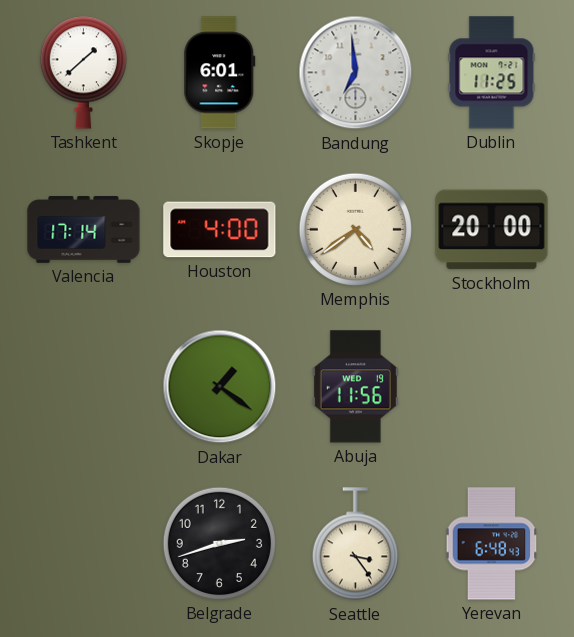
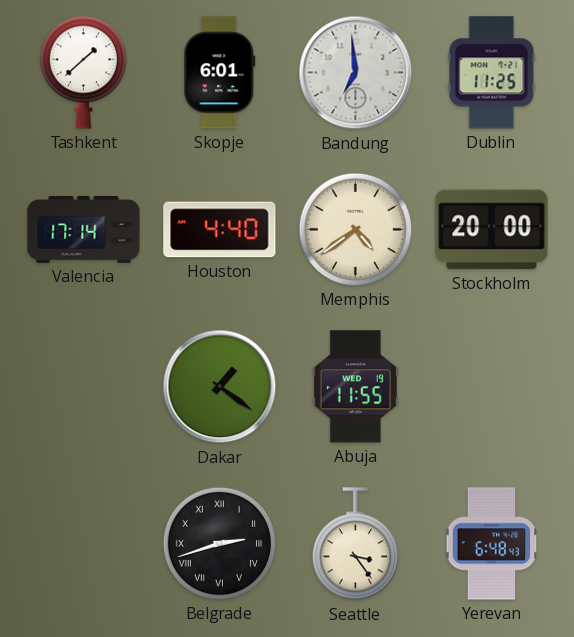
Houston: 4:00 -> 4:40 (220, 230)
Abuja: 11:56 -> 11:55 (355, 387)
Belgrade numerals: Arabic -> Roman (219, 543)
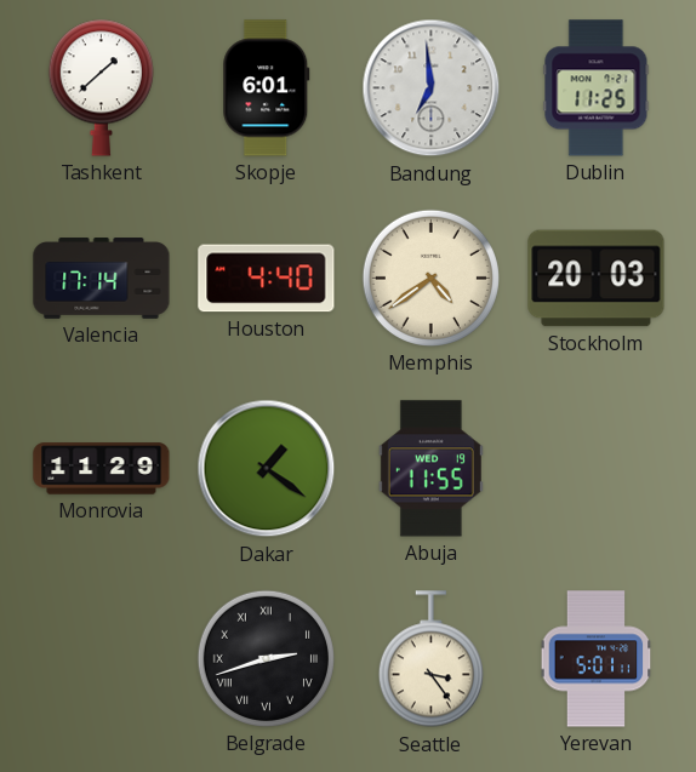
Stockholm: 20:00 -> 20:03 (597, 279)
Monrovia: none -> 11:29 (102, 469)
Yerevan: 6:48 -> 5:01 (597, 659)
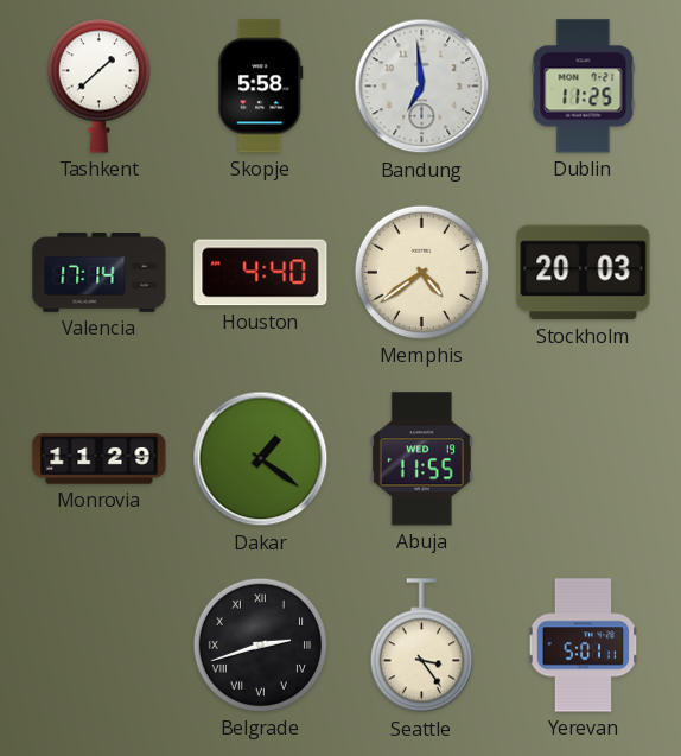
Skopje: 6:01 -> 5:58 (261, 87)
